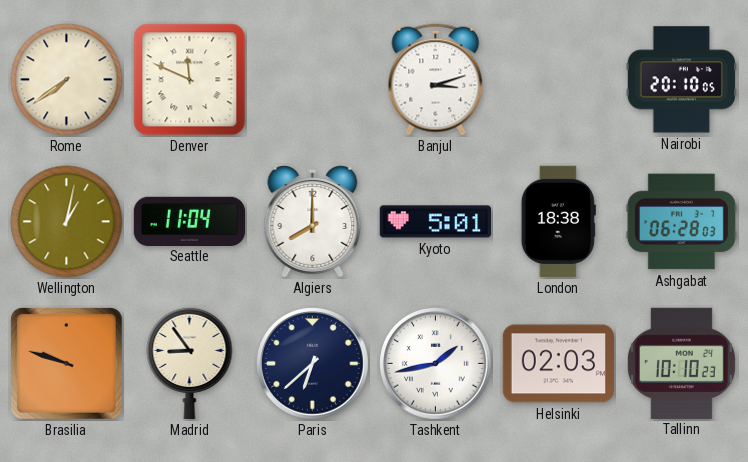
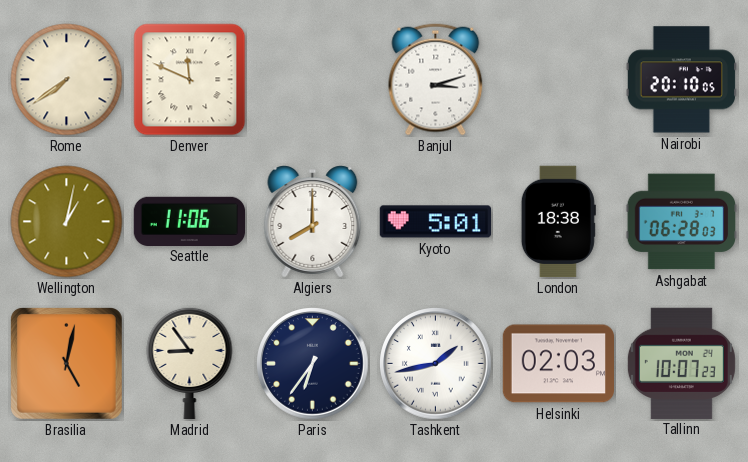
Seattle: 11:04 -> 11:06 (190, 221)
Brasilia: 9:48 -> 5:02 (66, 363)
Paris: 6:38 -> 6:36 (313, 364)
Tallinn: 10:10 -> 10:07 (681, 363)
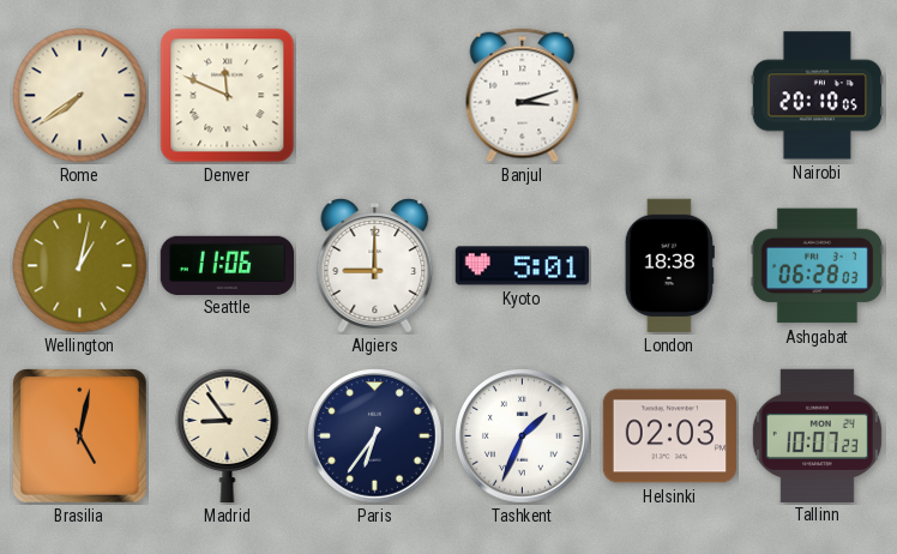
Algiers: 8:00 -> 9:00 (375, 266)
Tashkent: 1:43 -> 1:34 (523, 436)
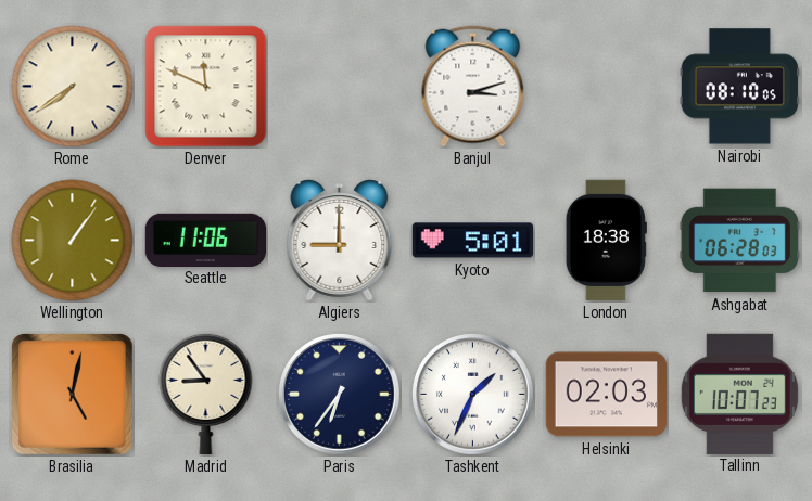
Nairobi: 20:10 -> 08:10 (739, 87)
Wellington: 1:02 -> 1:06 (73, 241)
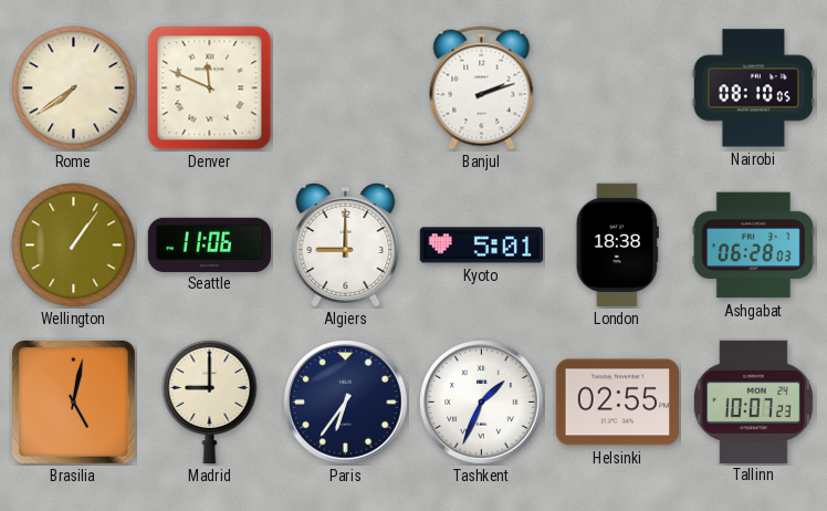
Banjul: 3:12 -> 2:12 (482, 88)
Madrid: 8:54 -> 9:00 (210, 401)
Helsinki: 02:03 -> 02:55 (617, 403)
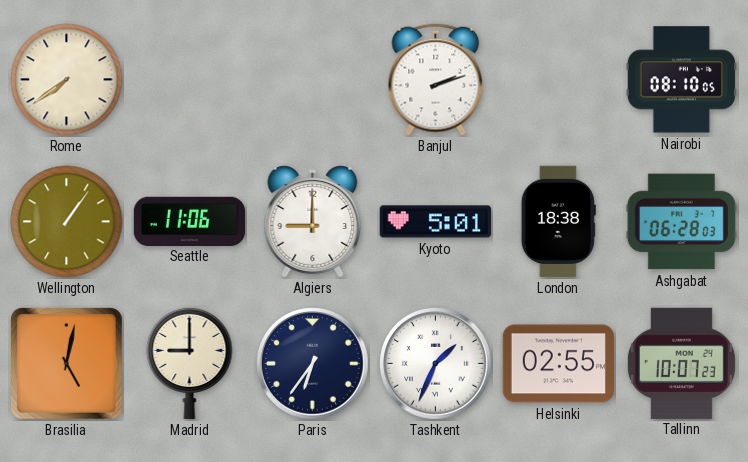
Denver: 11:49 -> none (210, 88)
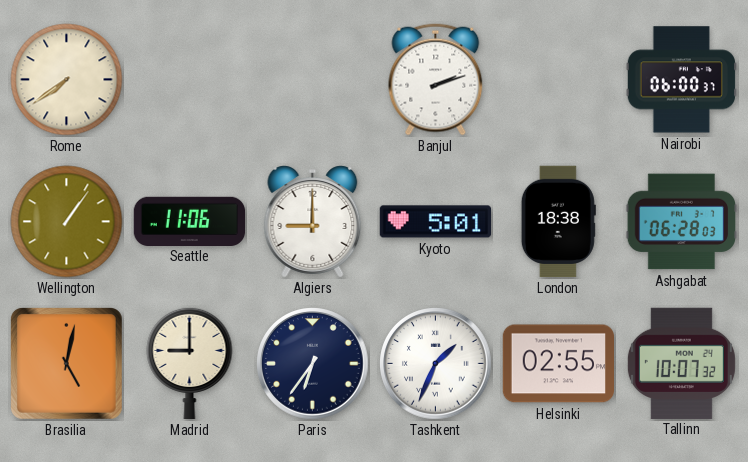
Nairobi: 08:10 -> 06:00 (681, 80)
Tallinn: 10:07:23 -> 10:07:32 (681, 363)
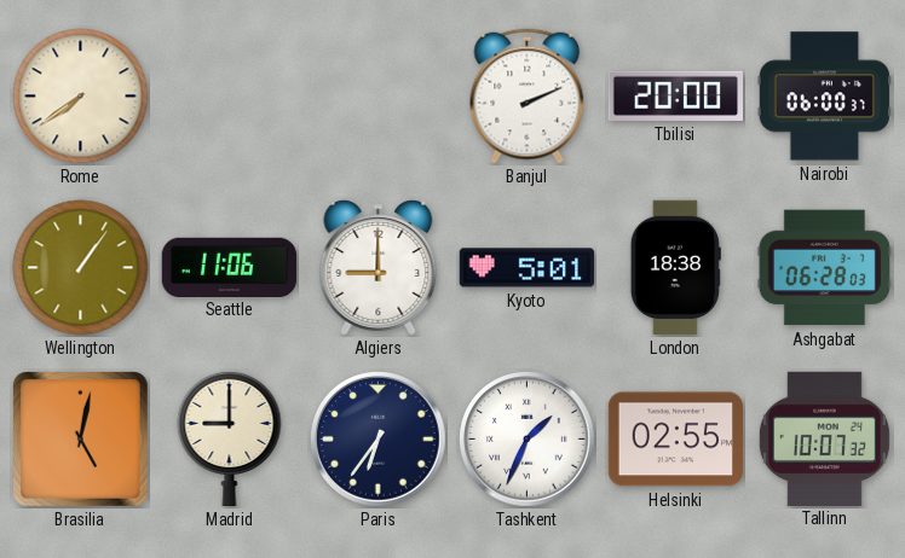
Banjul: 2:12 -> 2:11 (528, 97)
Tbilisi: none -> 20:00 (675, 95)
